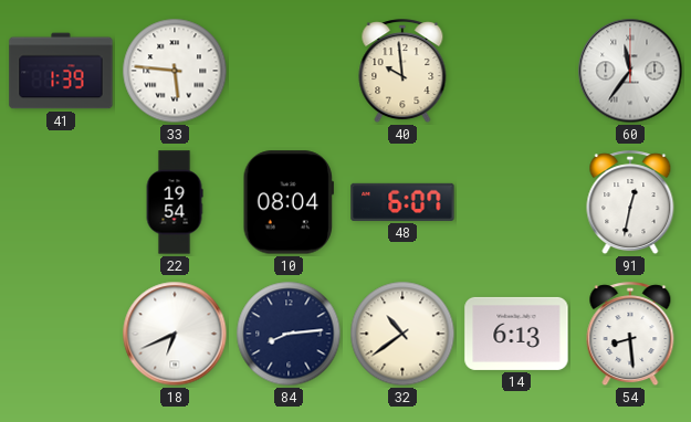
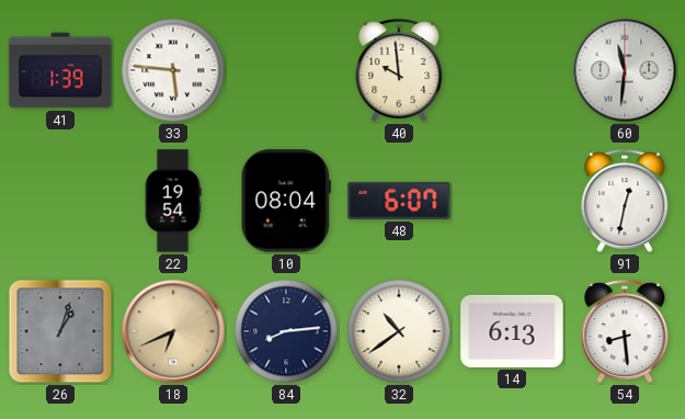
60: 11:36 -> 11:31 (625, 70)
26: none -> 1:03 (60, 331)
18 dial: white -> champagne (173, 331)
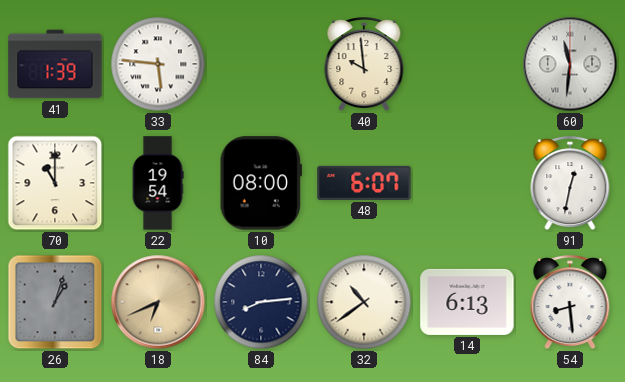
70: none -> 11:00 (55, 183)
10: 08:04 -> 08:00 (261, 183)
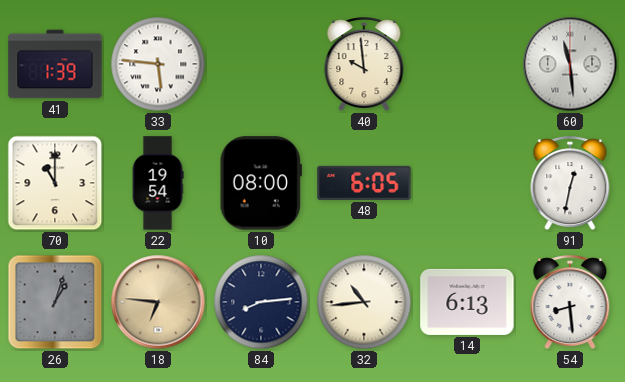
60: 11:31 -> 11:29 (570, 64)
48: 6:07 -> 6:05 (364, 183)
18: 6:41 -> 6:46 (158, 302)
32: 10:39 -> 10:44 (364, 302)
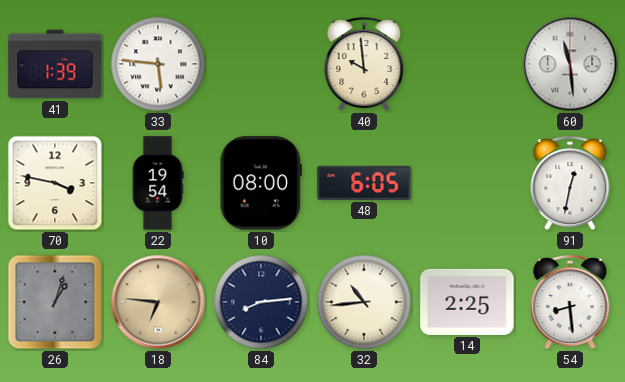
70: 11:00 -> 3:47 (55, 183)
14: 6:13 -> 2:25 (467, 302)
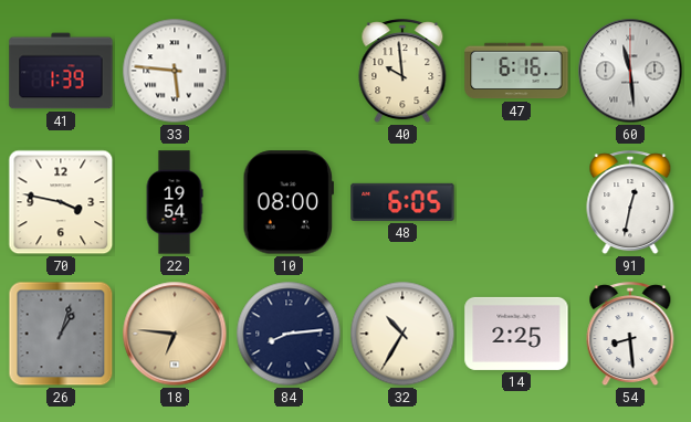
47: none -> 6:16 (516, 71)
32: 10:44 -> 10:35 (402, 334)
